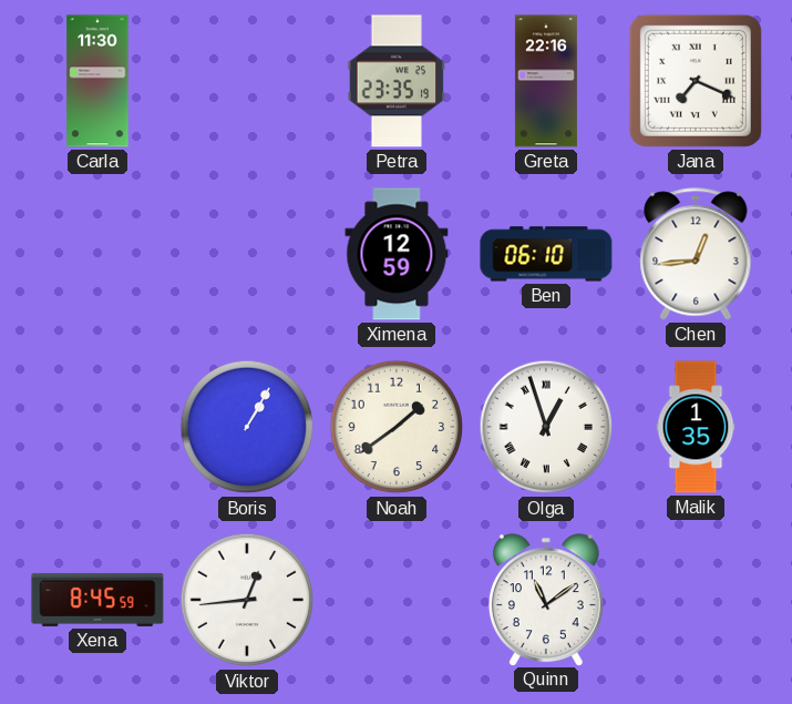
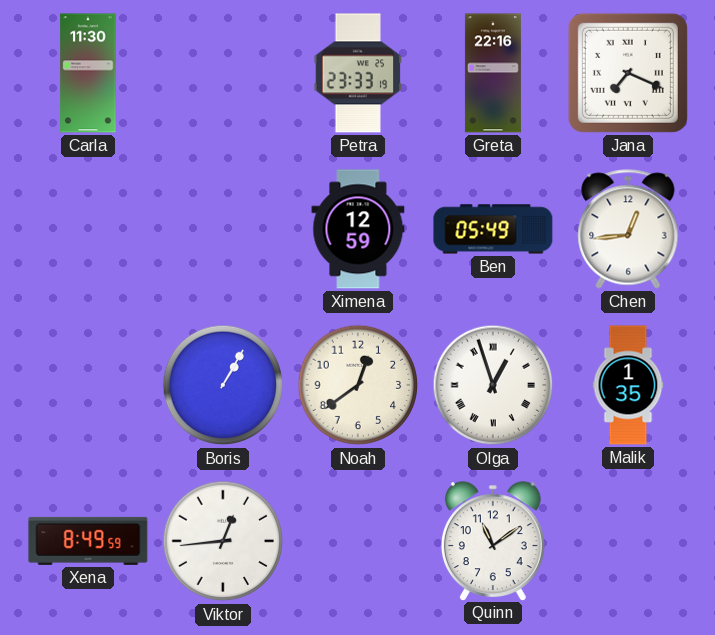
Petra: 23:35 -> 23:33 (358, 73)
Ben: 06:10 -> 05:49 (493, 229)
Noah: 1:39 -> 12:39 (358, 385)
Xena: 8:45 -> 8:49 (88, 541)
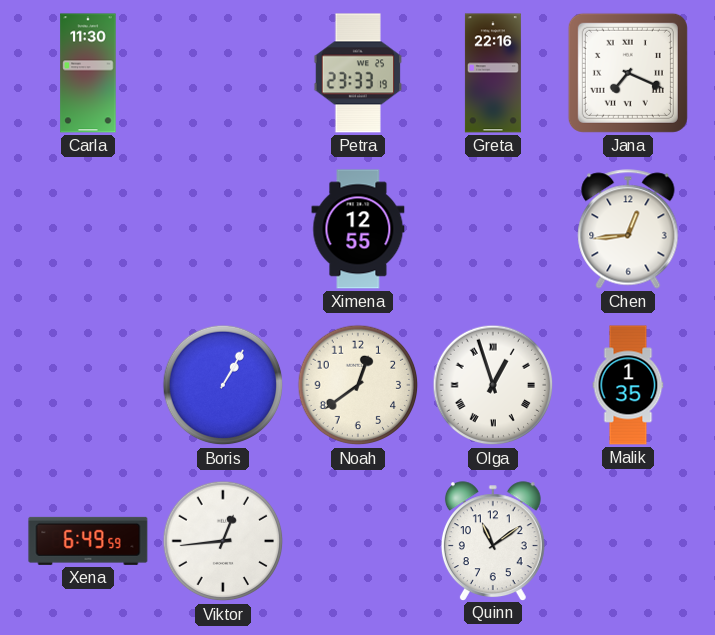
Ximena: 12:59 -> 12:55 (358, 229)
Ben: 05:49 -> none (493, 229)
Xena: 8:49 -> 6:49 (88, 541)
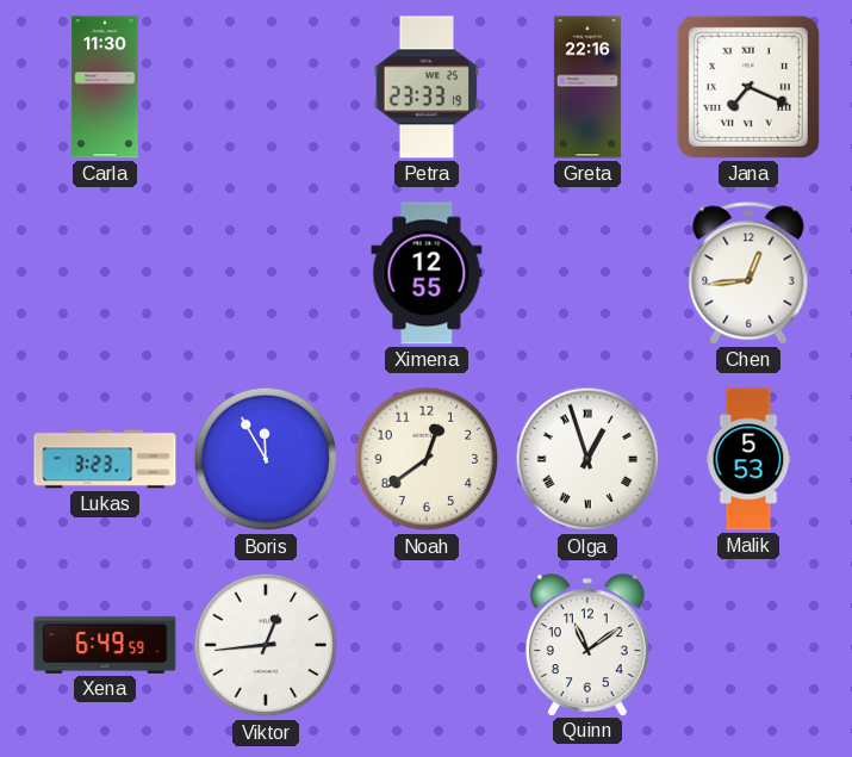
Lukas: none -> 3:23 (105, 459)
Boris: 1:05 -> 11:55 (266, 459)
Malik: 1:35 -> 5:53 (748, 459)
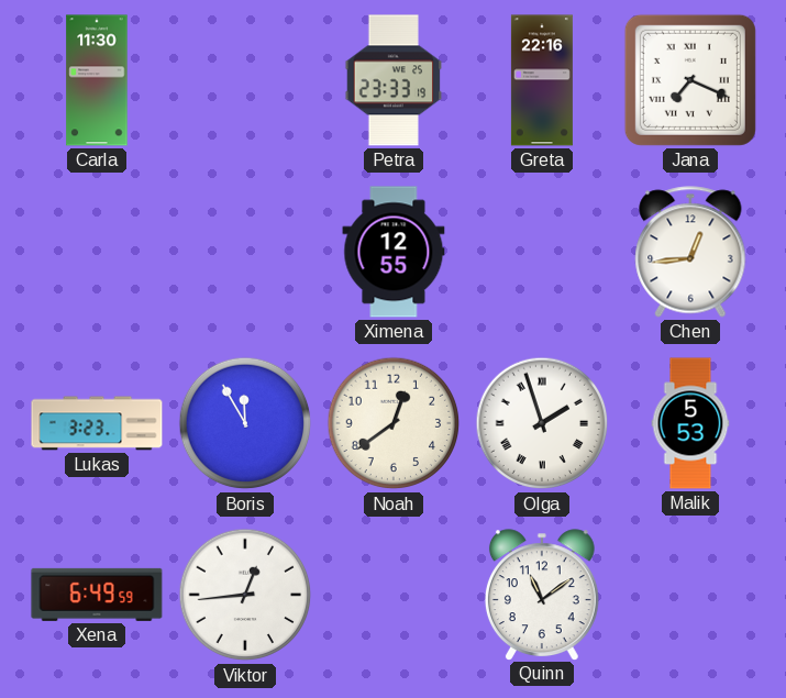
Olga: 12:57 -> 1:57 (542, 423)
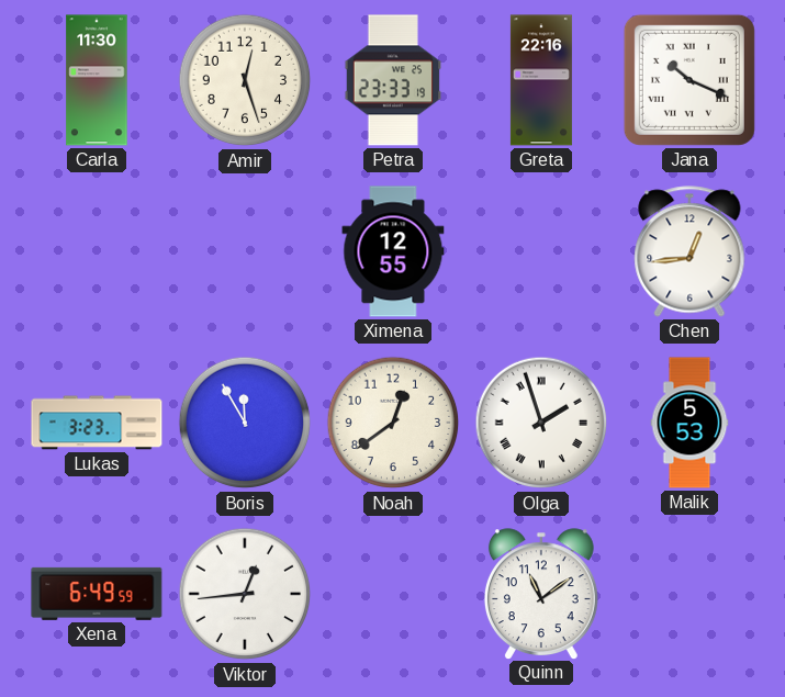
Amir: none -> 12:27 (245, 80)
Jana: 7:19 -> 10:19 (689, 80)
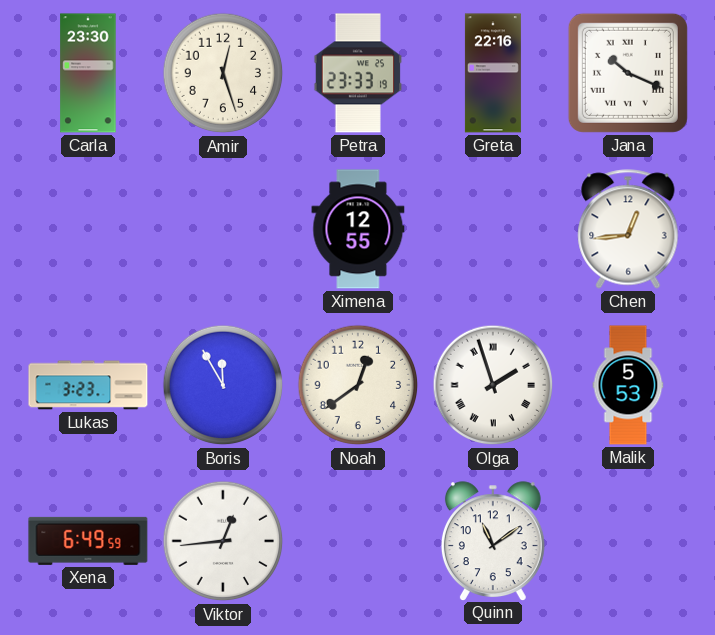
Carla: 11:30 -> 23:30 (88, 73)
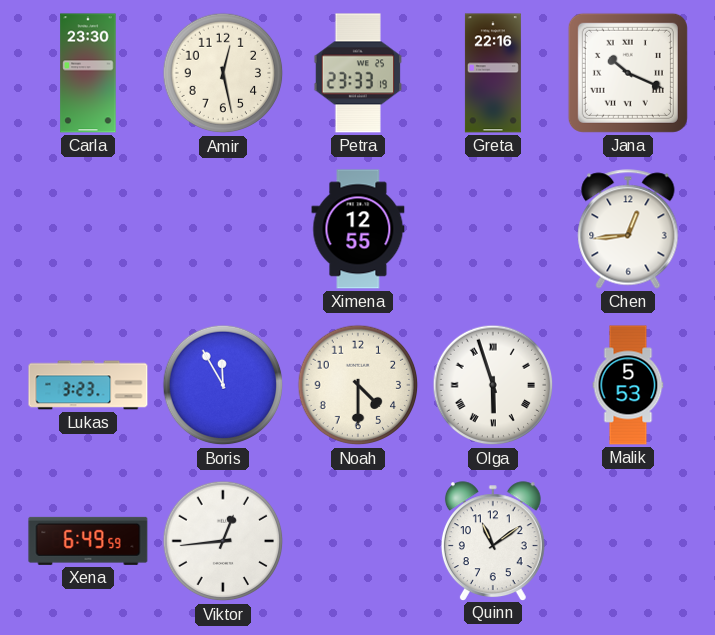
Amir: 12:27 -> 12:28 (223, 73)
Noah: 12:39 -> 4:30 (358, 385)
Olga: 1:57 -> 5:57 (493, 385)
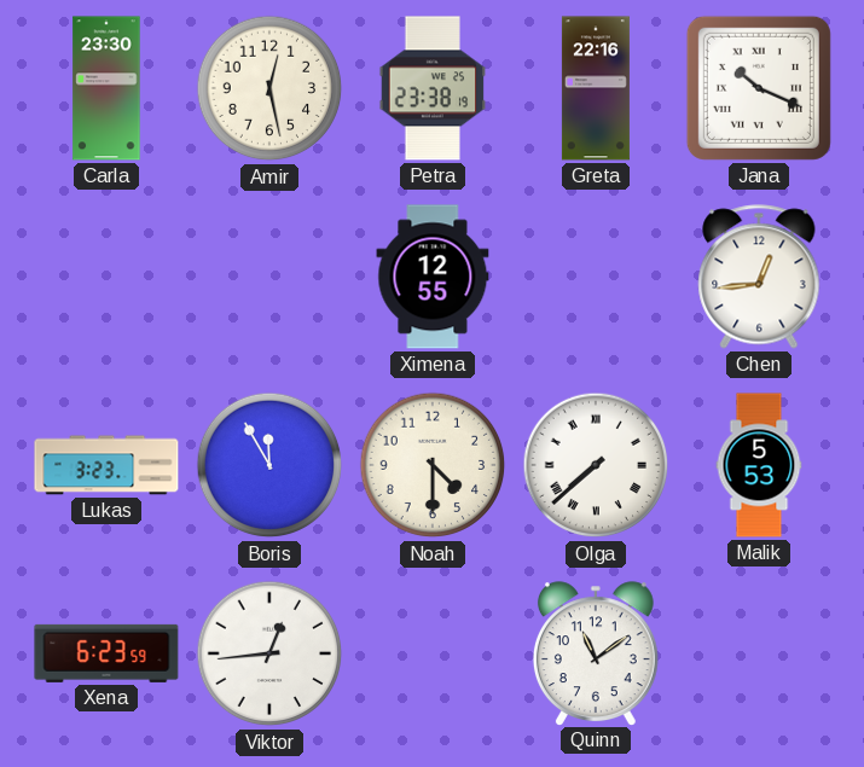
Petra: 23:33 -> 23:38 (433, 88)
Olga: 5:57 -> 7:38 (596, 465)
Xena: 6:49 -> 6:23 (106, 653)
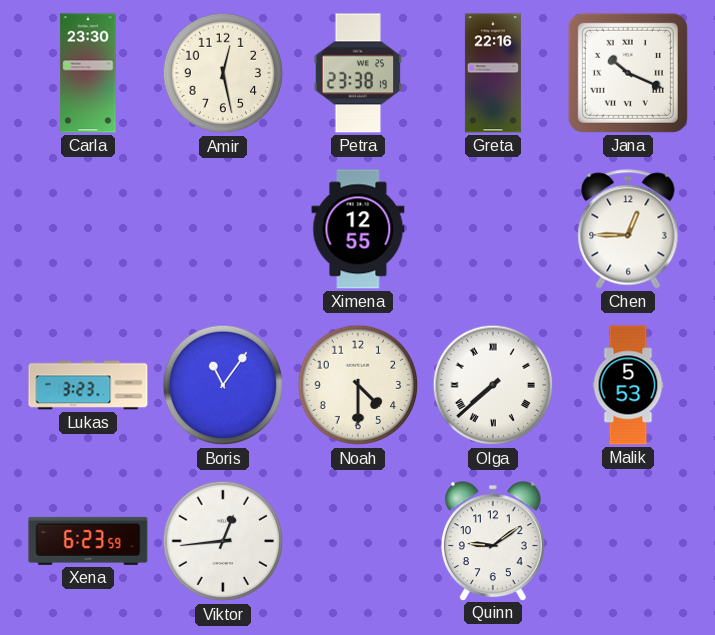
Chen: 12:44 -> 12:45 (628, 229)
Boris: 11:55 -> 11:06 (223, 385)
Quinn: 11:09 -> 9:09 (493, 541)
